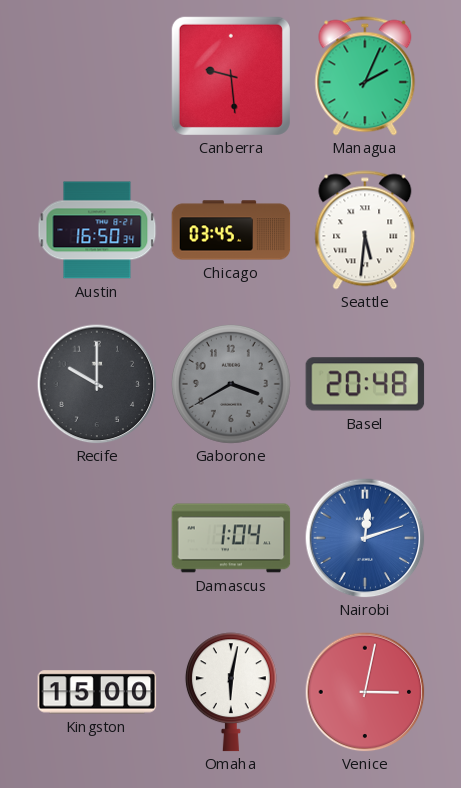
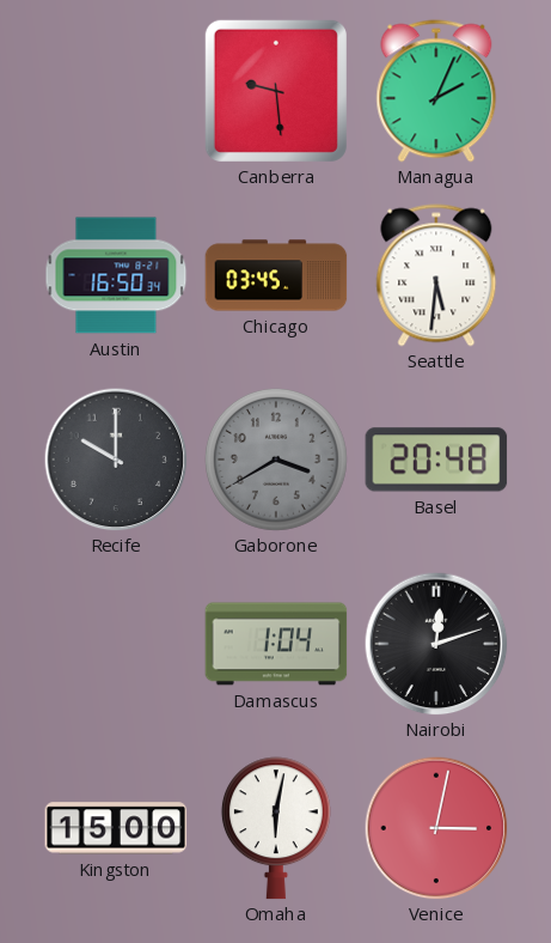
Nairobi dial: blue -> black (436, 644)
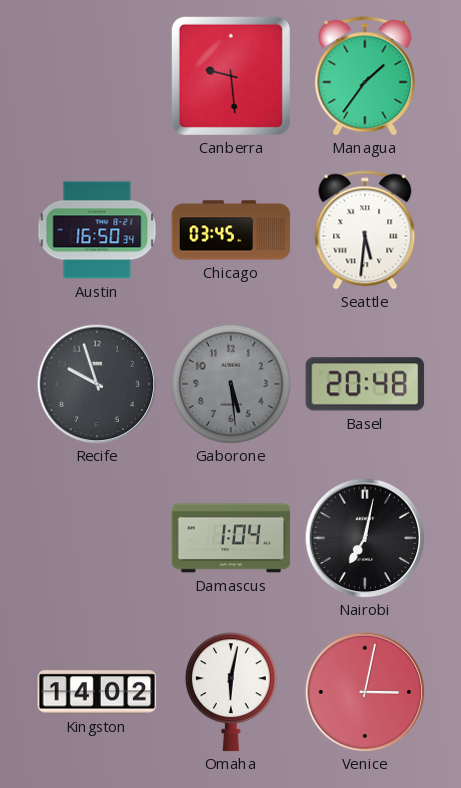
Managua: 2:04 -> 1:36 (365, 76)
Recife: 10:00 -> 9:57 (97, 384)
Gaborone: 3:40 -> 5:29 (231, 384)
Nairobi: 12:12 -> 7:02 (365, 538)
Kingston: 15:00 -> 14:02 (97, 692)
